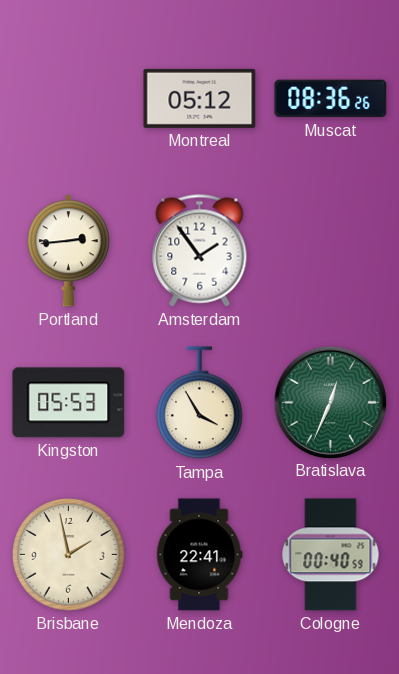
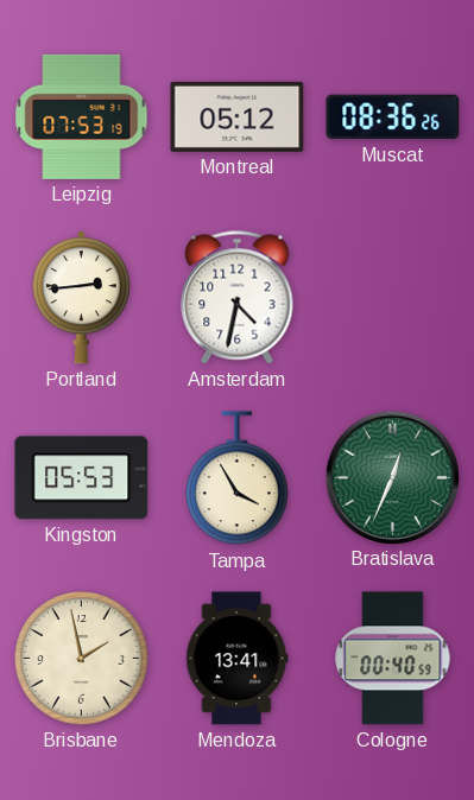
Leipzig: none -> 07:53 (82, 116)
Amsterdam: 1:54 -> 4:32 (238, 298)
Mendoza: 22:41 -> 13:41 (238, 659)
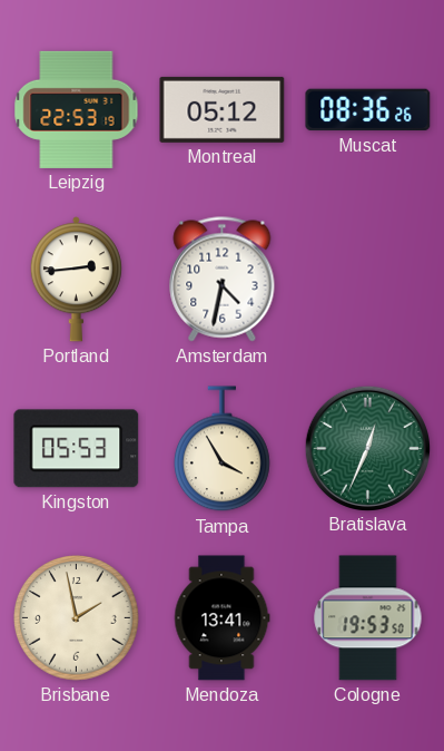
Leipzig: 07:53 -> 22:53 (77, 109)
Cologne: 00:40 -> 19:53 (368, 618)
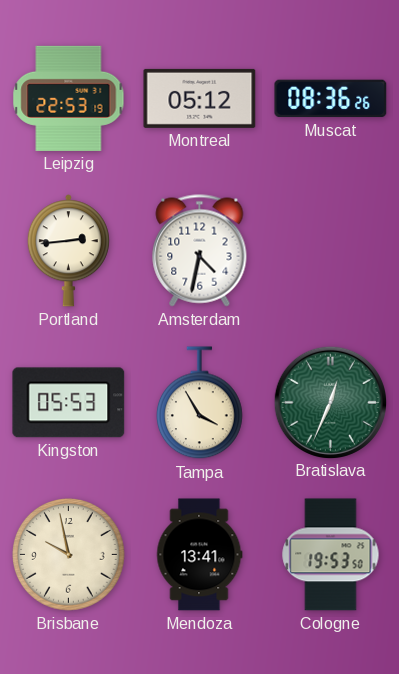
Brisbane: 1:58 -> 9:58 (69, 555)
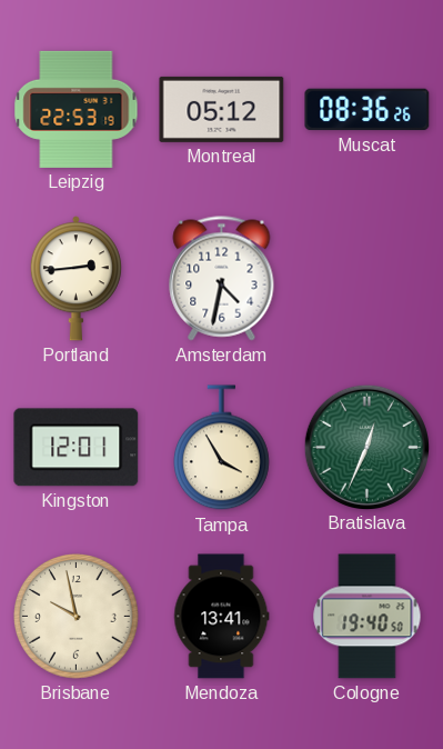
Kingston: 05:53 -> 12:01 (77, 448)
Cologne: 19:53 -> 19:40 (368, 617)
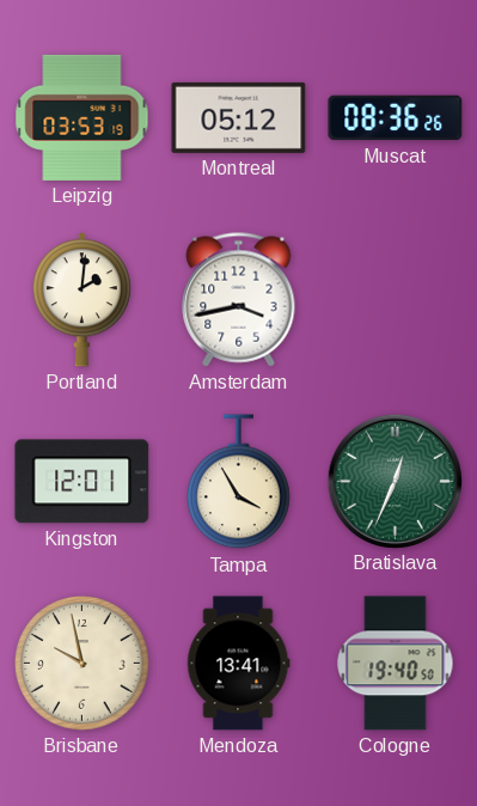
Leipzig: 22:53 -> 03:53 (82, 117)
Portland: 2:44 -> 2:01 (81, 300)
Amsterdam: 4:32 -> 3:43 (239, 300)
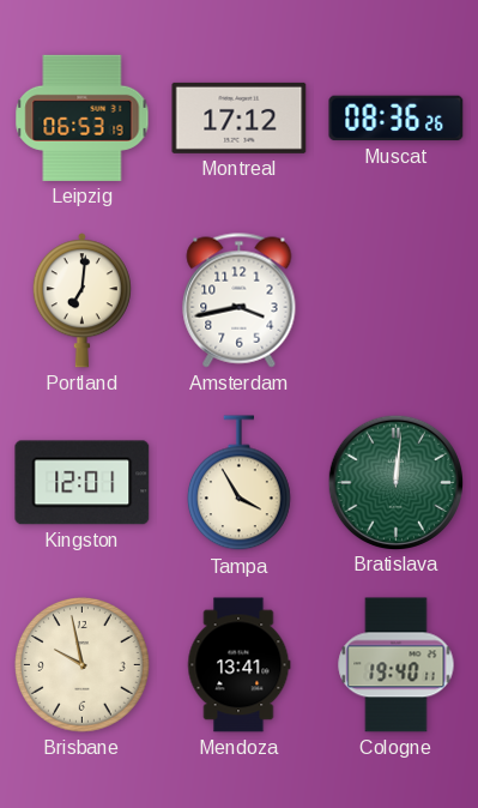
Leipzig: 03:53 -> 06:53 (83, 117)
Montreal: 05:12 -> 17:12 (240, 117)
Portland: 2:01 -> 7:01 (81, 301)
Bratislava: 12:34 -> 12:01 (395, 482)
Cologne: 19:40:50 -> 19:40:11 (397, 665)
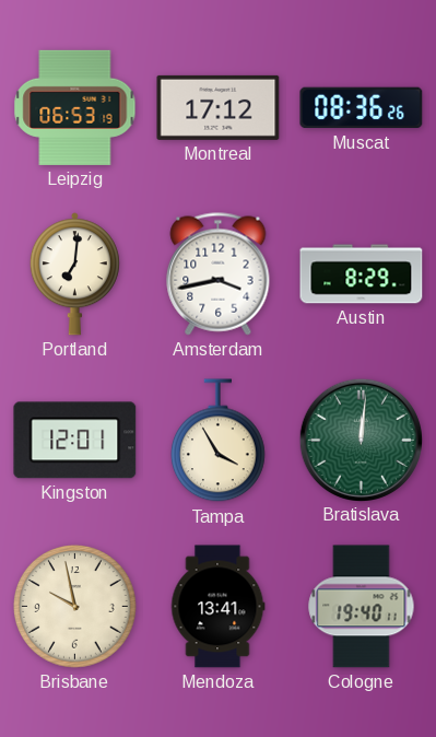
Austin: none -> 8:29 (362, 274)
